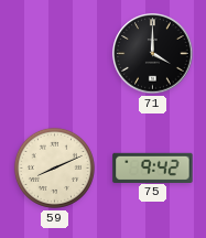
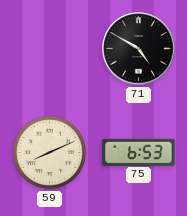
71: 4:00 -> 4:50 (139, 49)
75: 9:42 -> 6:53 (139, 152)
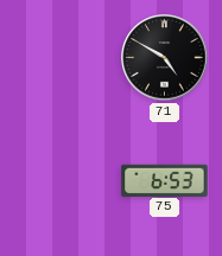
59: 8:11 -> none (49, 152)
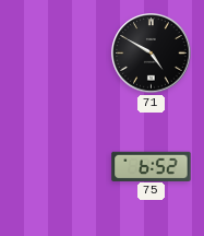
75: 6:53 -> 6:52 (152, 166)
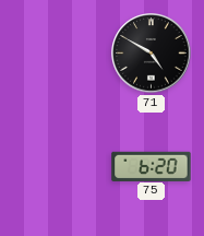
75: 6:52 -> 6:20 (152, 166)
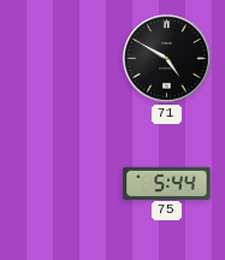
75: 6:20 -> 5:44 (167, 183)
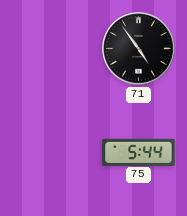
71: 4:50 -> 4:54 (139, 49)
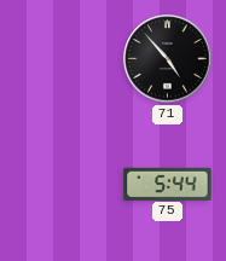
71: 4:54 -> 4:53 (168, 59)
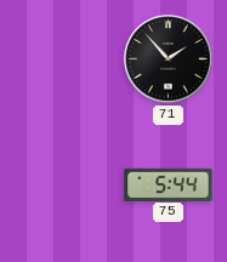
71: 4:53 -> 1:53 (169, 59)
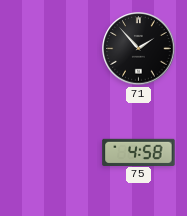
75: 5:44 -> 4:58 (139, 152)
